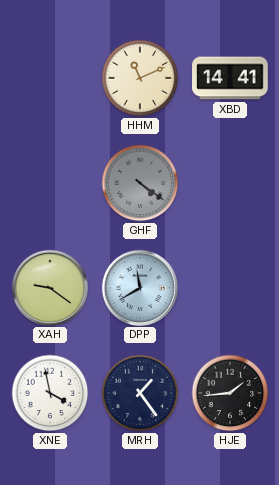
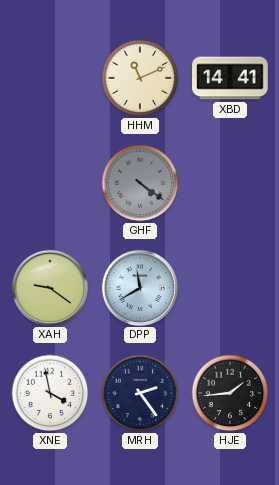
MRH: 1:24 -> 2:24 (140, 393)
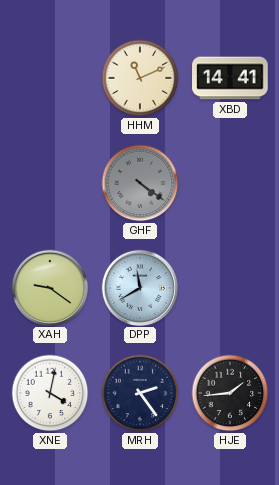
XNE: 3:58 -> 4:02 (50, 393)
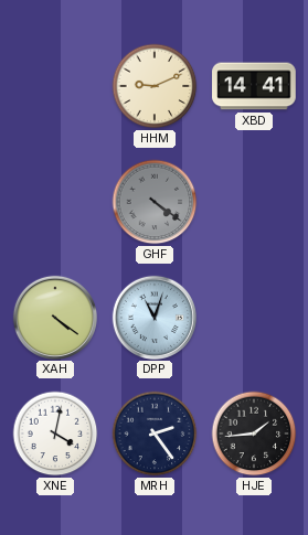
HHM: 11:11 -> 9:11 (155, 86)
XAH: 9:21 -> 4:21 (54, 317)
DPP: 11:40 -> 11:03 (153, 317)
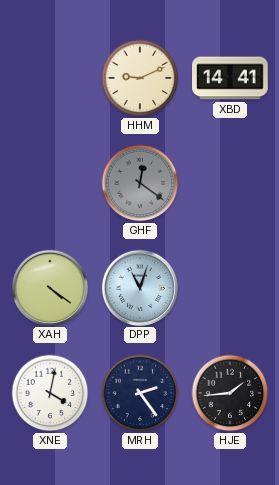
GHF: 4:21 -> 12:21 (140, 183)
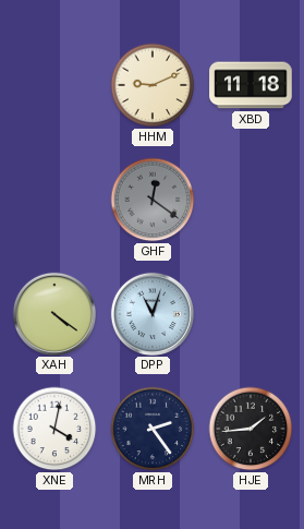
XBD: 14:41 -> 11:18 (251, 85)
